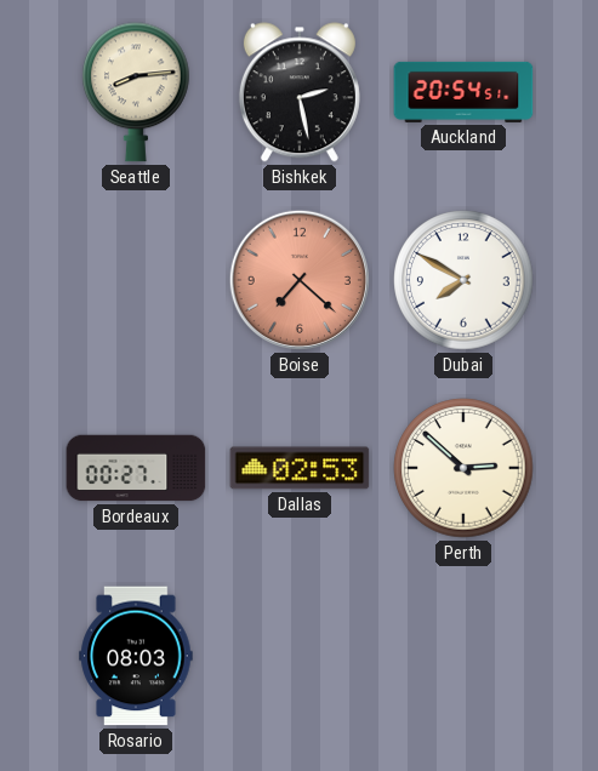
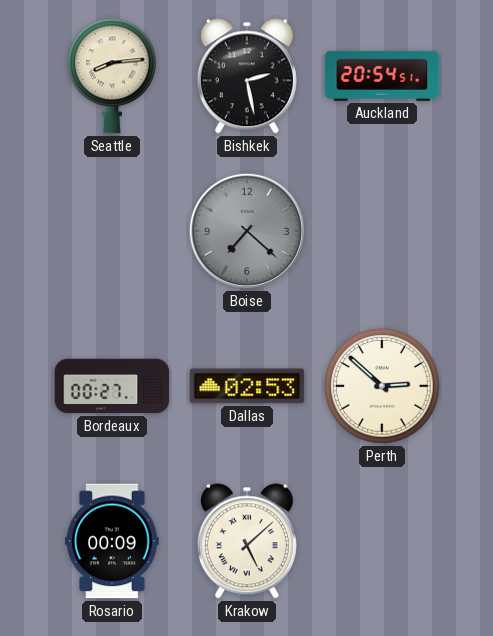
Boise dial: salmon -> grey (247, 231)
Dubai: 7:50 -> none (463, 280)
Rosario: 08:03 -> 00:09 (112, 541)
Krakow: none -> 5:08 (247, 541)
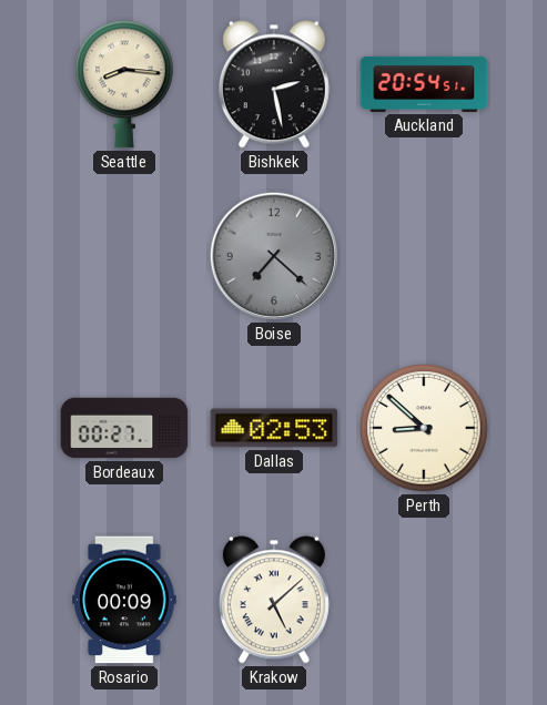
Seattle: 8:14 -> 8:16 (124, 84)
Perth: 2:52 -> 8:52 (424, 428)
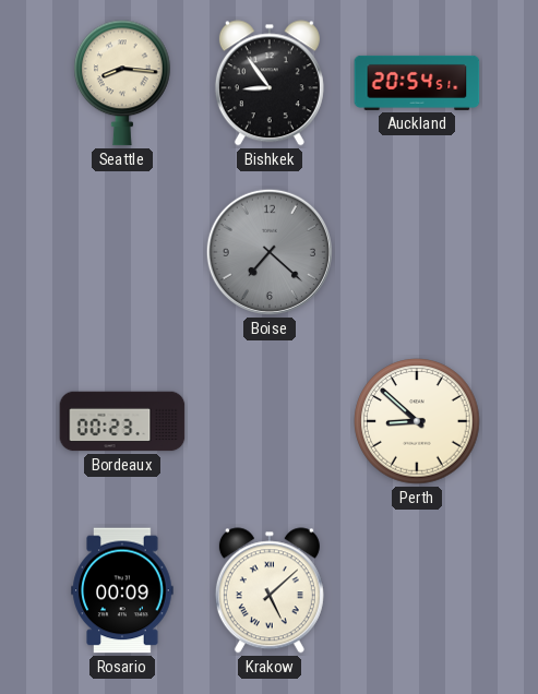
Bishkek: 2:28 -> 8:54 (270, 83)
Bordeaux: 00:27 -> 00:23 (122, 421)
Dallas: 02:53 -> none (274, 428)
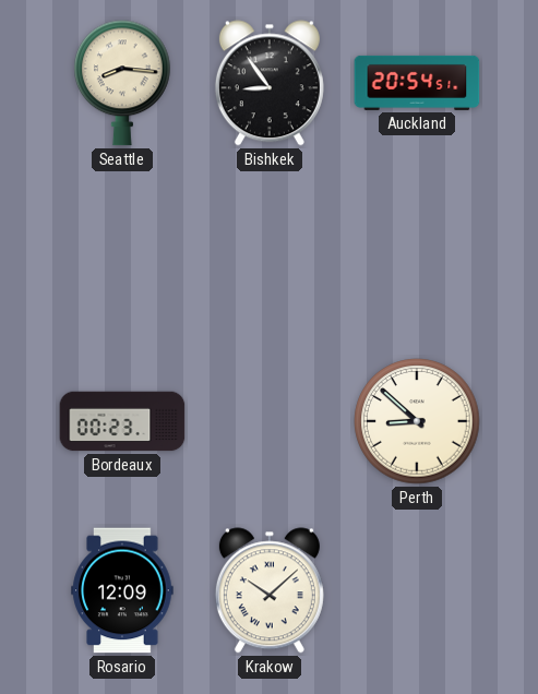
Boise: 7:22 -> none (270, 252)
Rosario: 00:09 -> 12:09 (122, 590)
Krakow: 5:08 -> 10:08 (270, 590)
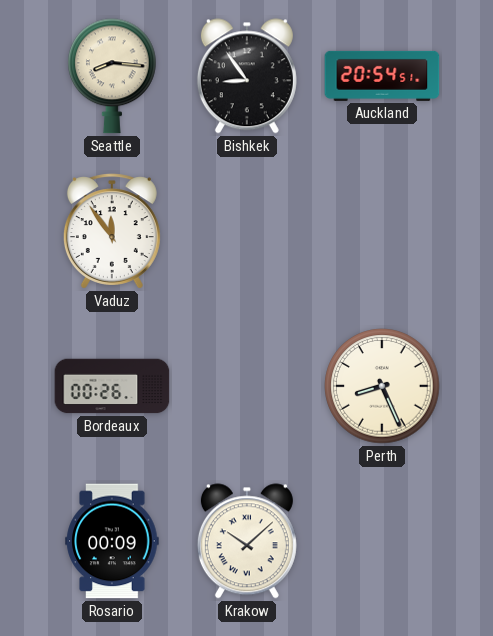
Vaduz: none -> 11:54 (112, 231)
Bordeaux: 00:23 -> 00:26 (112, 386)
Perth: 8:52 -> 8:26 (382, 386)
Rosario: 12:09 -> 00:09 (112, 541)
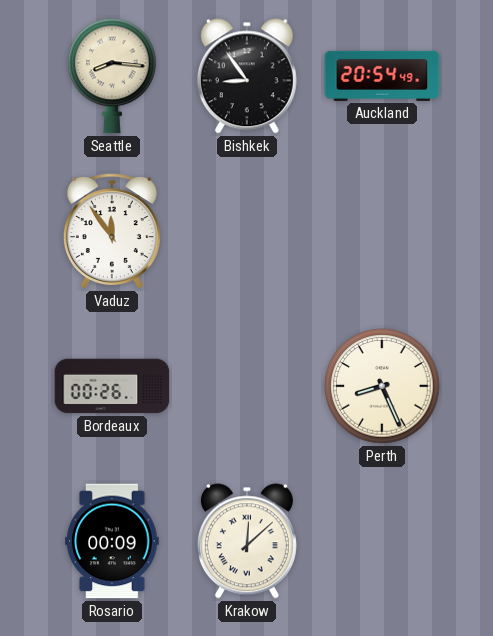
Auckland: 20:54:51 -> 20:54:49 (382, 76)
Krakow: 10:08 -> 12:08 (247, 541)
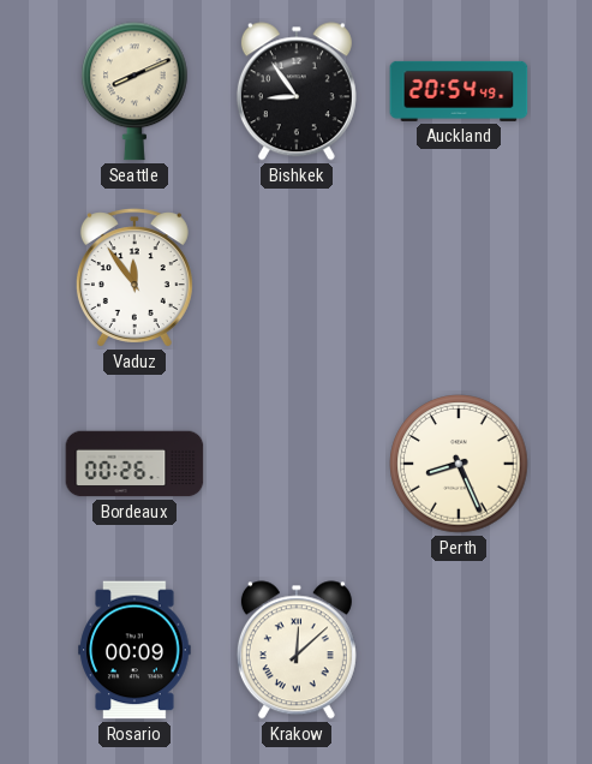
Seattle: 8:16 -> 8:11 (134, 91)
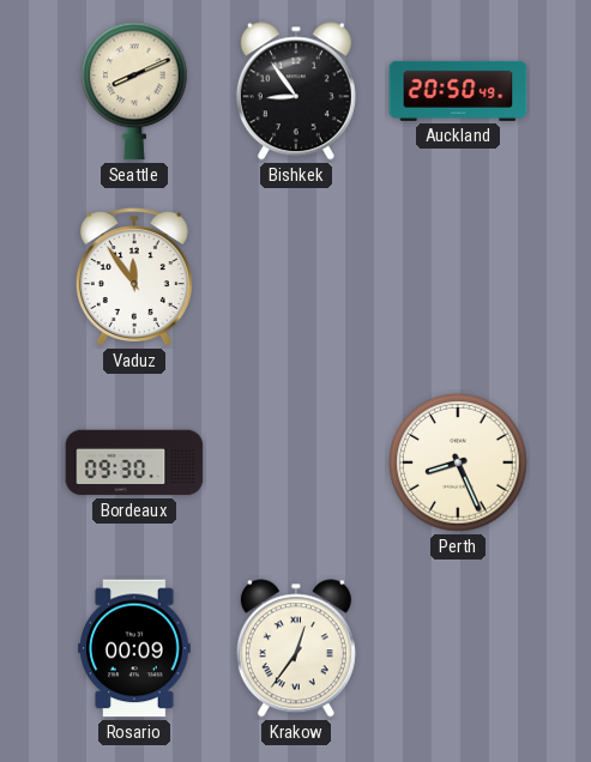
Auckland: 20:54 -> 20:50 (458, 91)
Bordeaux: 00:26 -> 09:30 (134, 462)
Krakow: 12:08 -> 12:36 (296, 648)
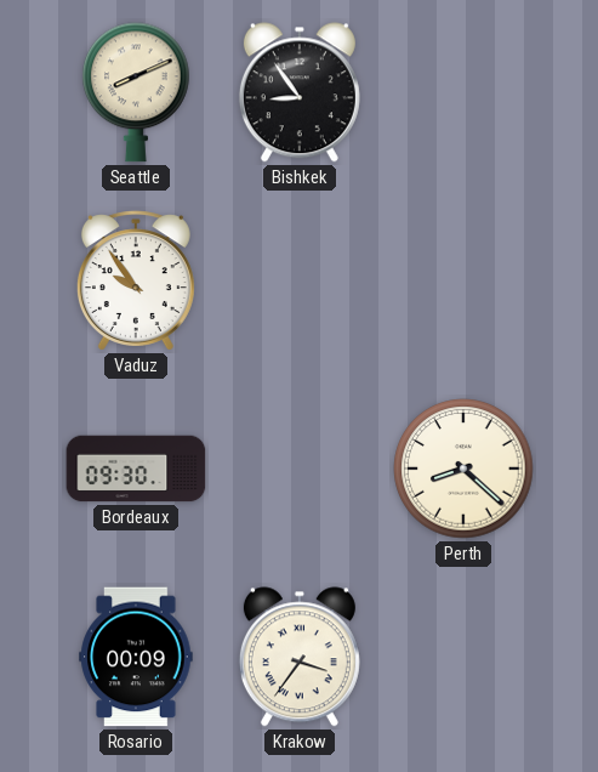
Auckland: 20:50 -> none (458, 91)
Vaduz: 11:54 -> 9:54 (136, 280)
Perth: 8:26 -> 8:22 (463, 469)
Krakow: 12:36 -> 3:36 (300, 657)
